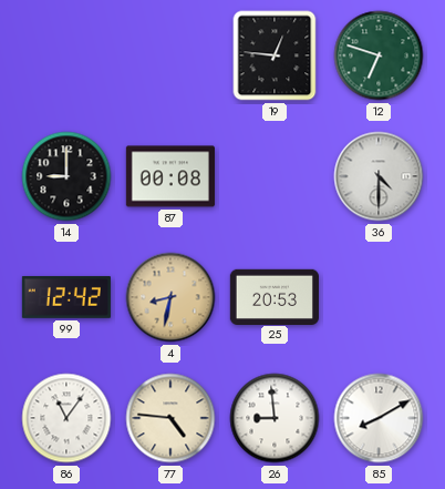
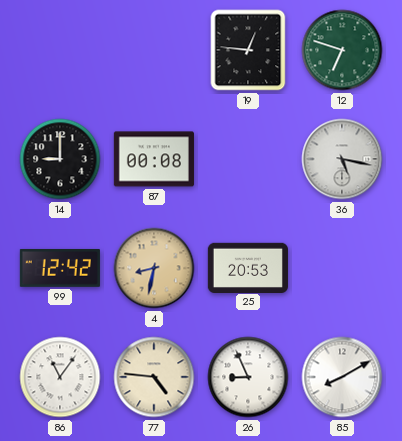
36: 4:30 -> 5:17 (342, 159)
26: 8:59 -> 8:56 (248, 377)
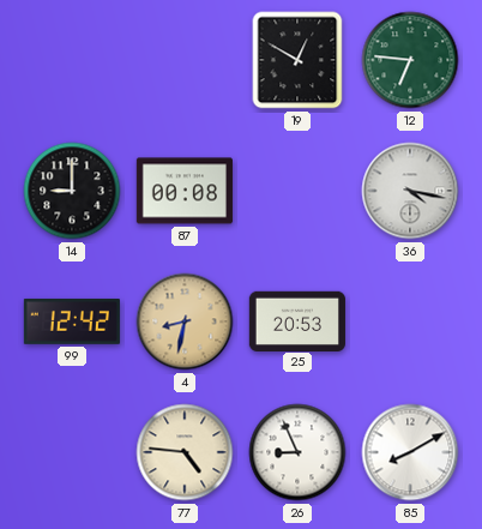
19: 12:46 -> 12:50 (297, 60)
12: 6:48 -> 6:46 (410, 60)
36: 5:17 -> 4:17 (410, 191)
86: 11:06 -> none (60, 377)
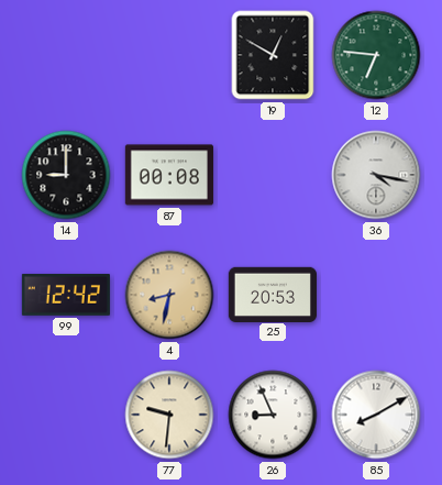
77: 4:46 -> 9:31 (169, 415)
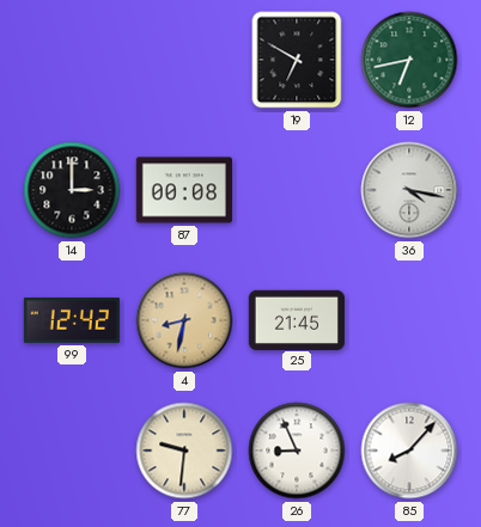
19: 12:50 -> 6:50 (297, 60)
12: 6:46 -> 6:43 (409, 60)
14: 9:00 -> 3:00 (72, 190)
25: 20:53 -> 21:45 (297, 319)
85: 8:10 -> 8:07 (409, 451)
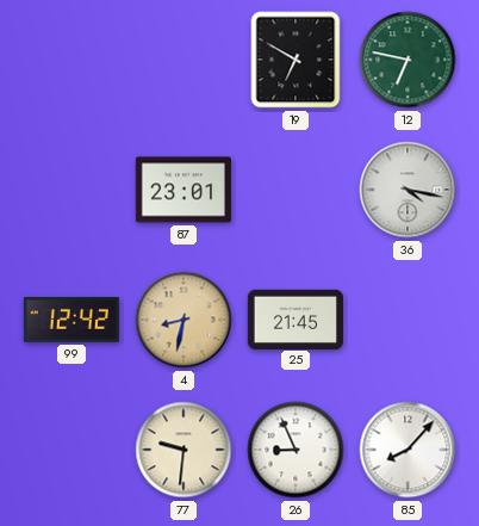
12: 6:43 -> 6:47 (408, 60)
14: 3:00 -> none (72, 190)
87: 00:08 -> 23:01 (183, 190)
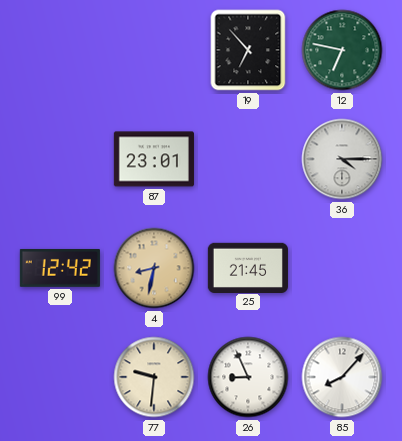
19: 6:50 -> 6:53 (248, 50)
36: 4:17 -> 4:15 (342, 159)
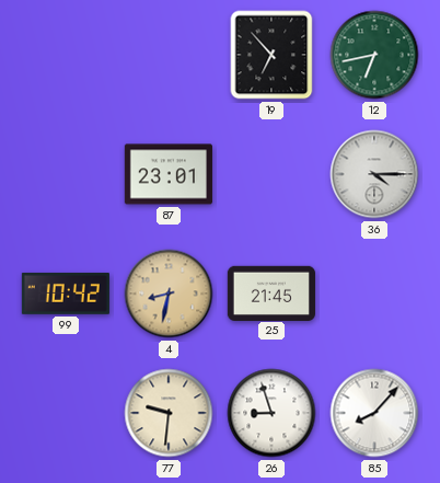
12: 6:47 -> 6:43 (374, 55)
99: 12:42 -> 10:42 (66, 294)
26: 8:56 -> 8:57 (271, 413)
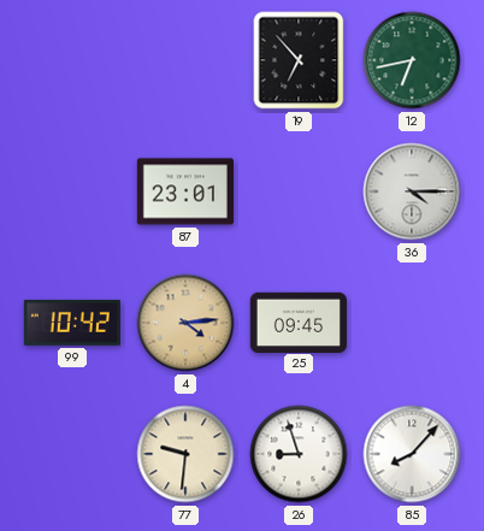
4: 8:32 -> 4:14 (185, 323)
25: 21:45 -> 09:45 (299, 321)
